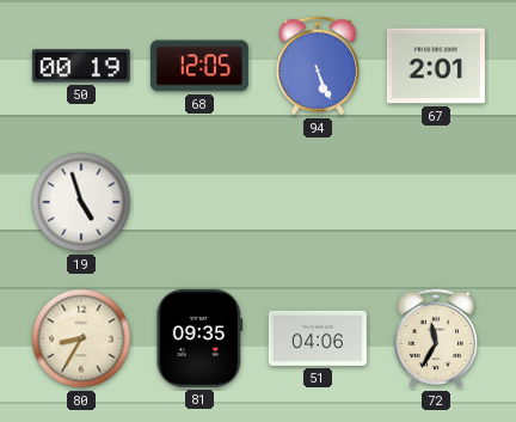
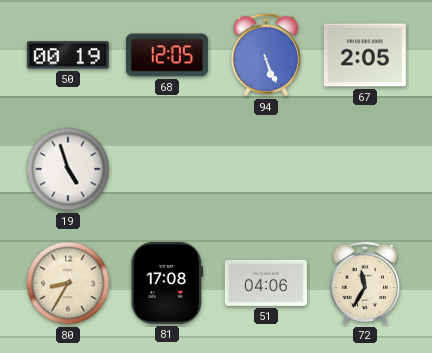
67: 2:01 -> 2:05 (365, 55)
81: 09:35 -> 17:08 (167, 283)
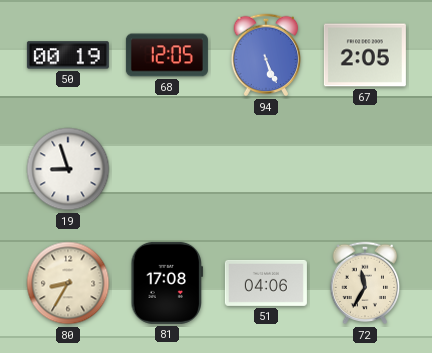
19: 4:57 -> 8:57 (68, 169)
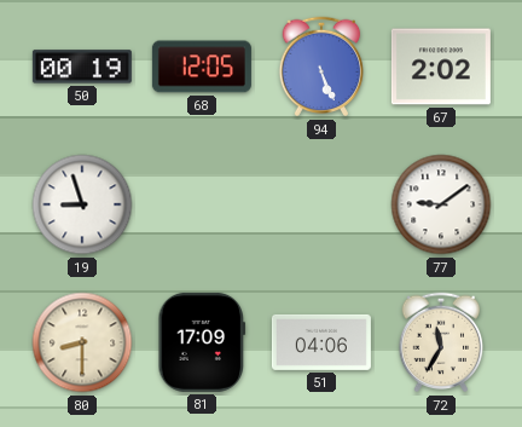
67: 2:05 -> 2:02 (441, 67)
77: none -> 9:09 (441, 204)
80: 8:35 -> 8:30 (82, 342)
81: 17:08 -> 17:09 (202, 342)
